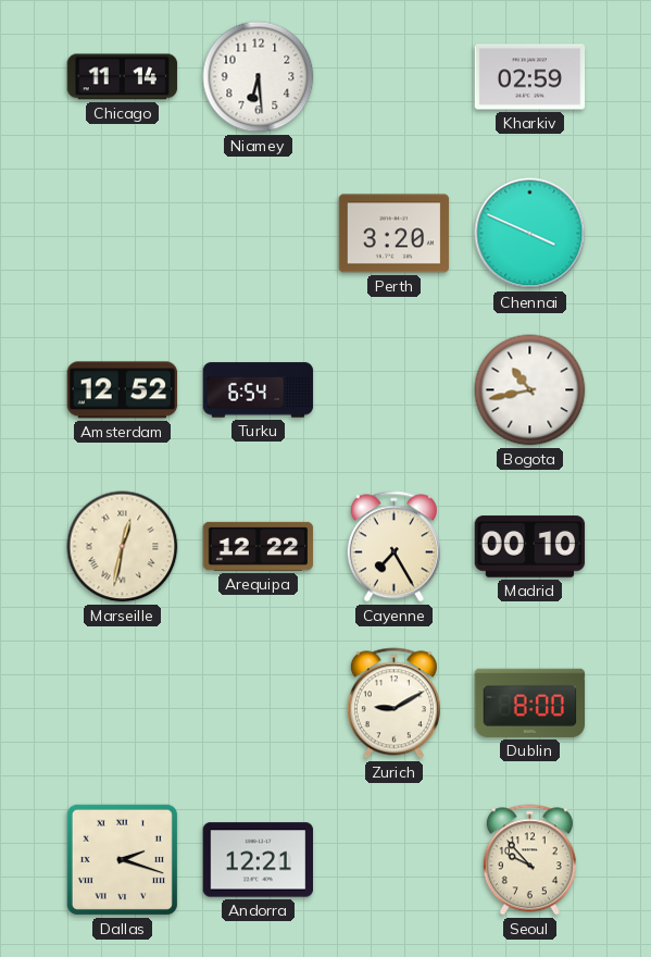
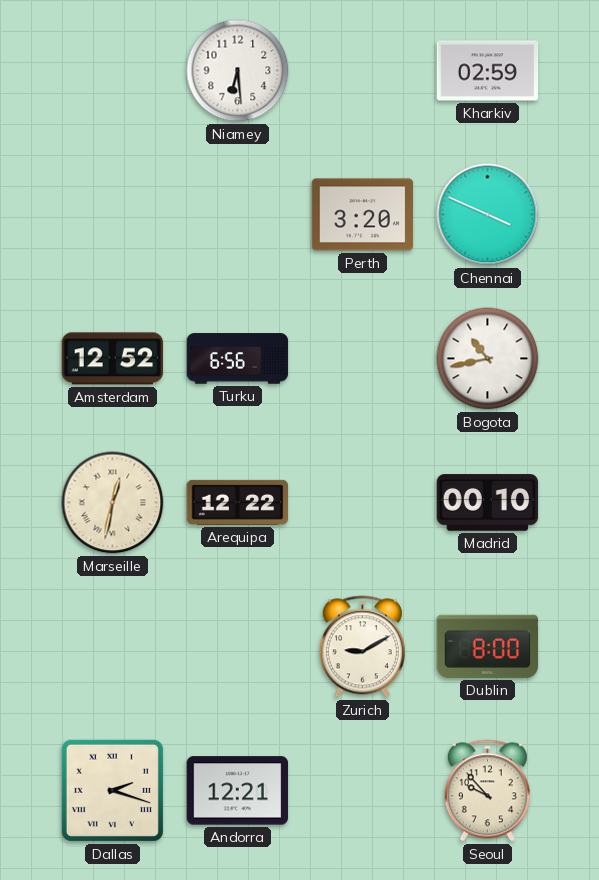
Chicago: 11:14 -> none (123, 77)
Turku: 6:54 -> 6:56 (238, 359)
Cayenne: 7:25 -> none (393, 547)
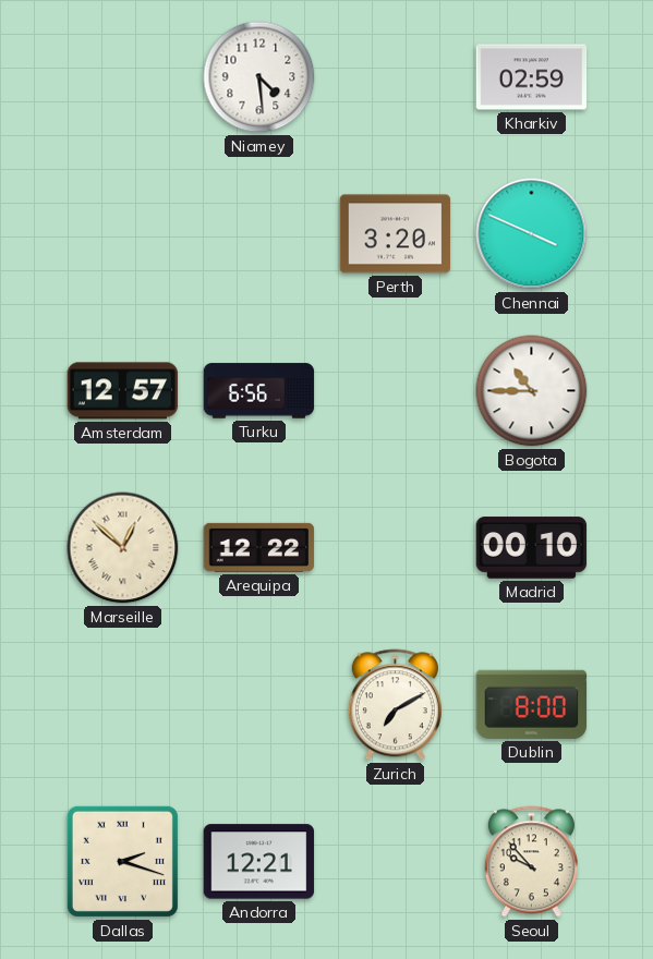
Niamey: 6:29 -> 4:29 (259, 77)
Amsterdam: 12:52 -> 12:57 (123, 391)
Bogota: 10:43 -> 10:45 (532, 391)
Marseille: 12:32 -> 12:52 (123, 548)
Zurich: 9:10 -> 7:10 (395, 705)
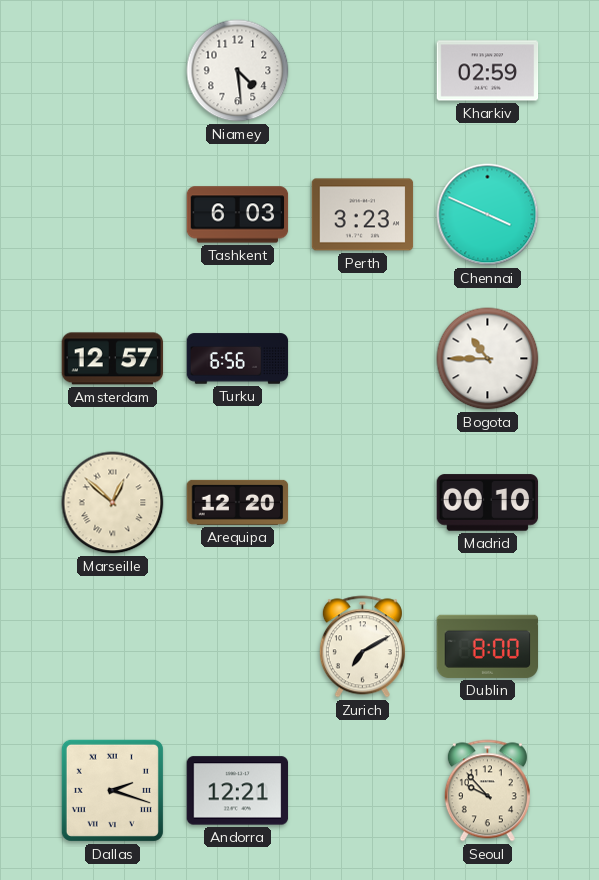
Tashkent: none -> 6:03 (238, 215)
Perth: 3:20 -> 3:23 (363, 215)
Arequipa: 12:22 -> 12:20 (238, 502)
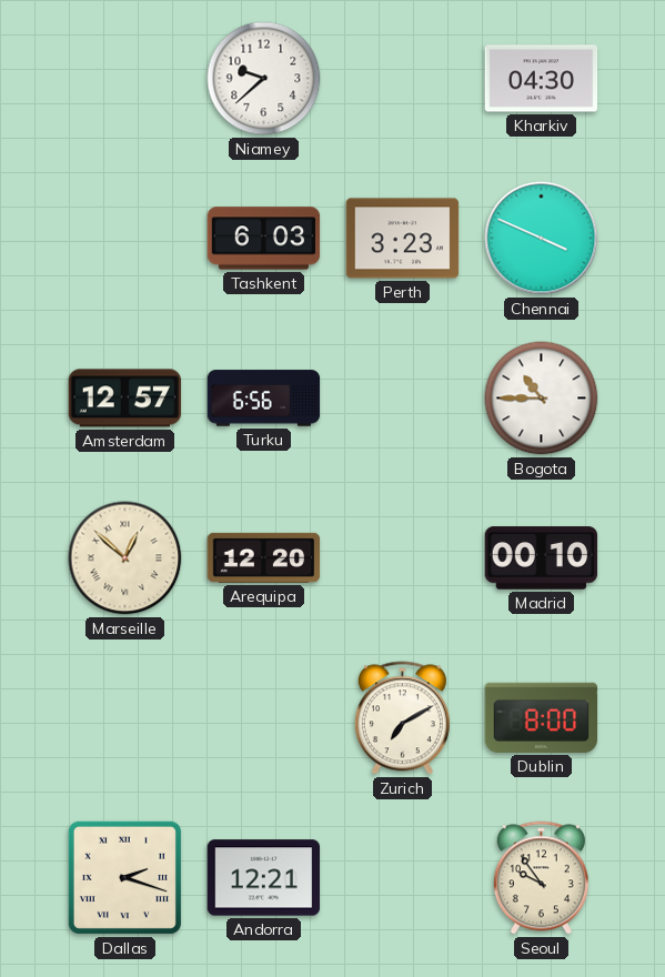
Niamey: 4:29 -> 9:38 (264, 79)
Kharkiv: 02:59 -> 04:30 (542, 79)
Seoul: 9:53 -> 9:54 (541, 878)
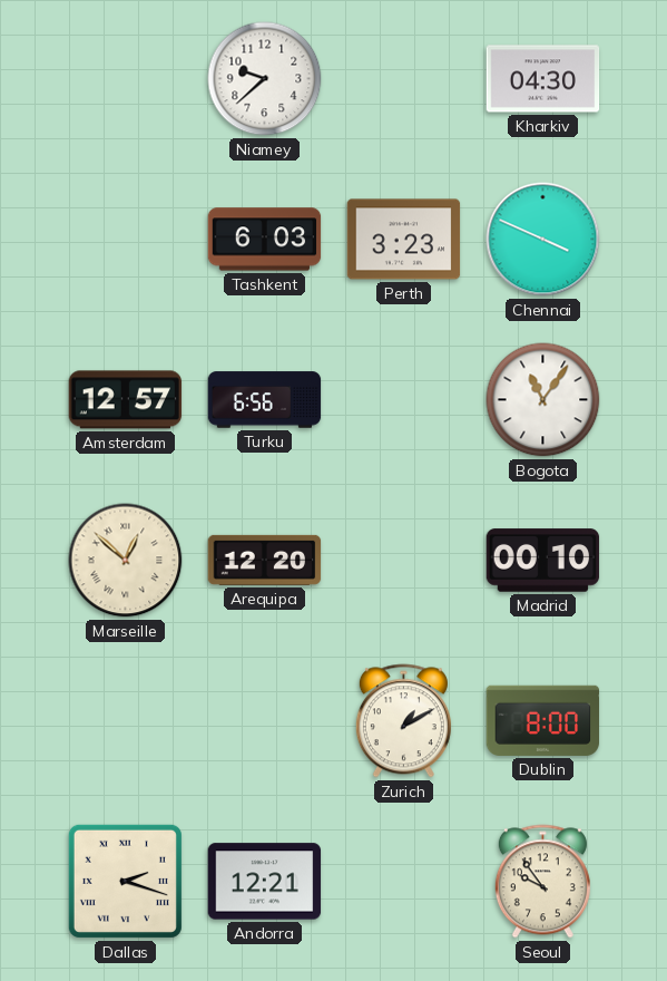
Bogota: 10:45 -> 11:06 (543, 400)
Zurich: 7:10 -> 1:10 (403, 721)
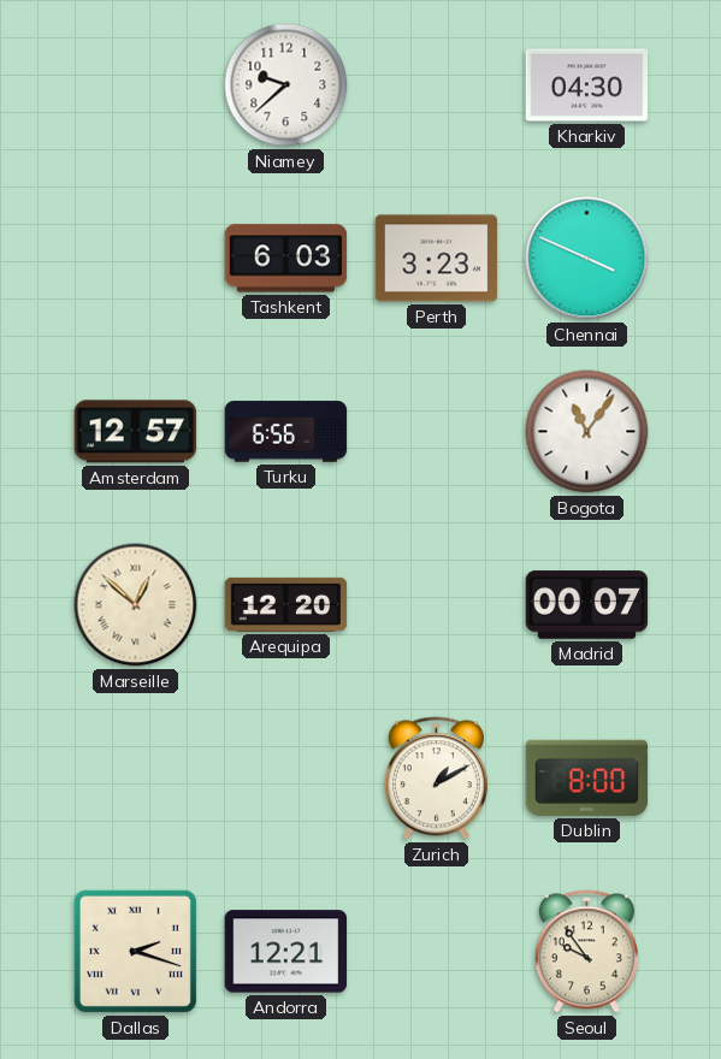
Madrid: 00:10 -> 00:07 (587, 605)
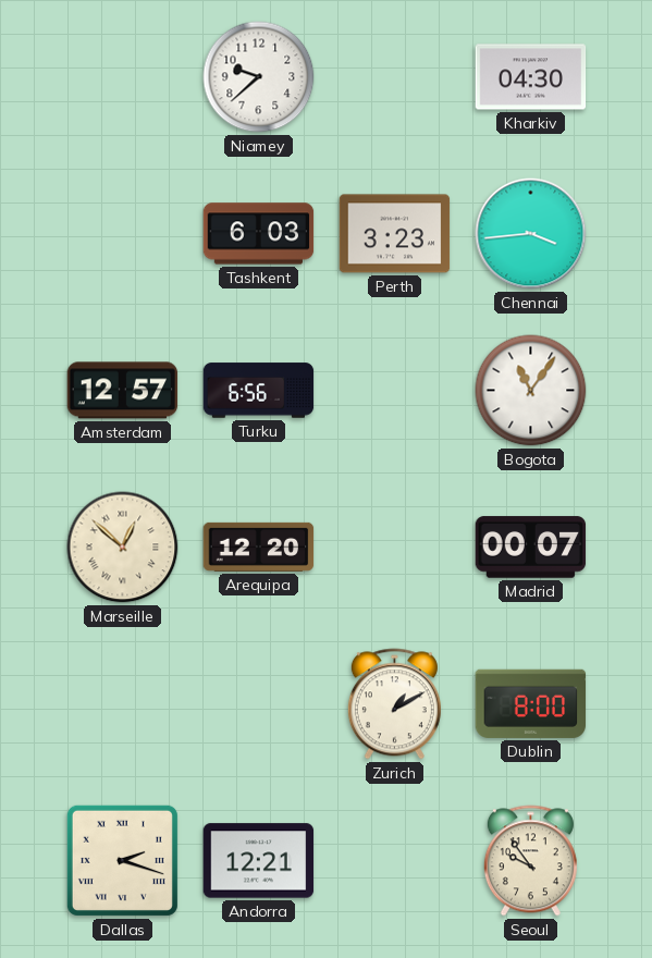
Chennai: 3:49 -> 3:44 (531, 234)
